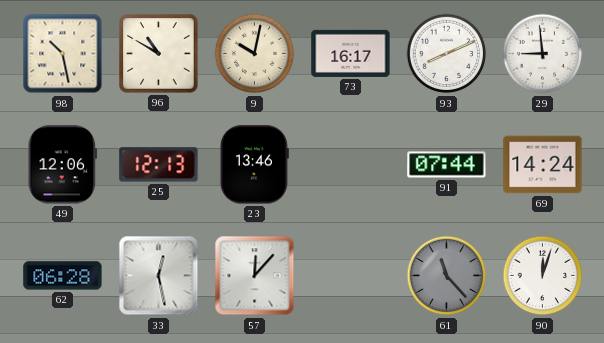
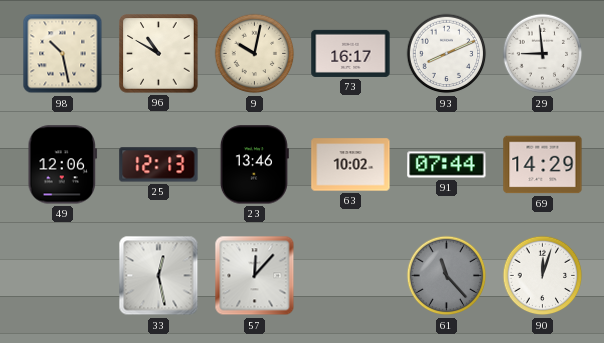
63: none -> 10:02 (351, 165)
69: 14:24 -> 14:29 (543, 165)
62: 06:28 -> none (63, 276)
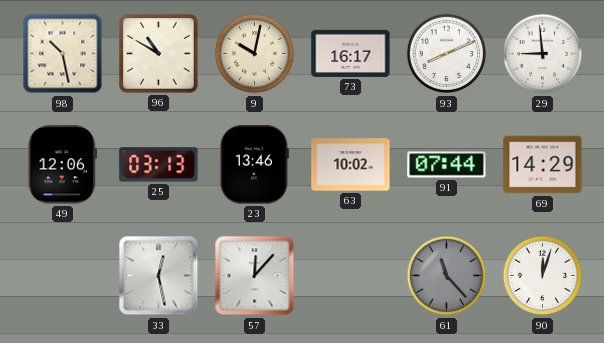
25: 12:13 -> 03:13 (159, 165)
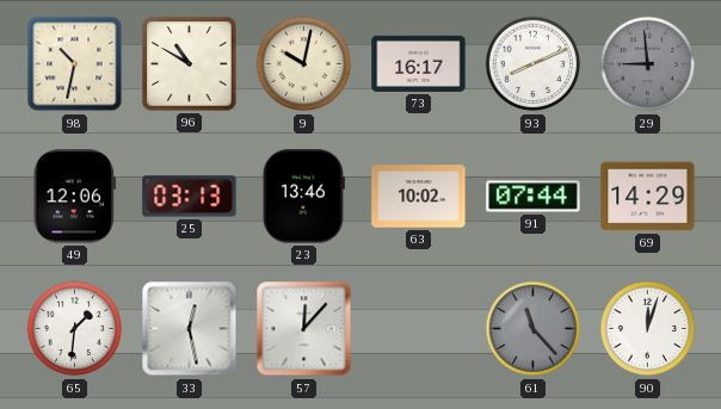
98: 10:28 -> 10:32 (75, 64)
29 dial: white -> grey (648, 64)
65: none -> 1:31 (75, 329)
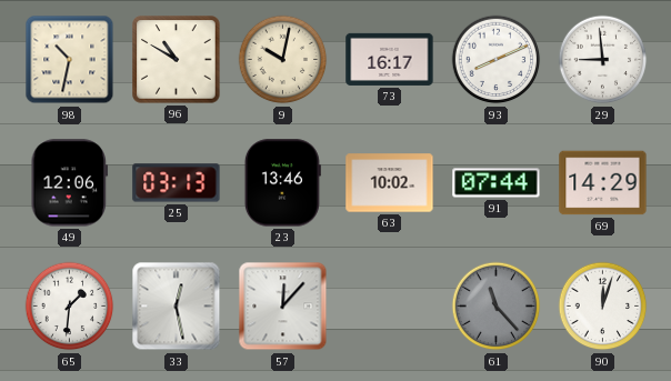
29 dial: grey -> white (603, 60)
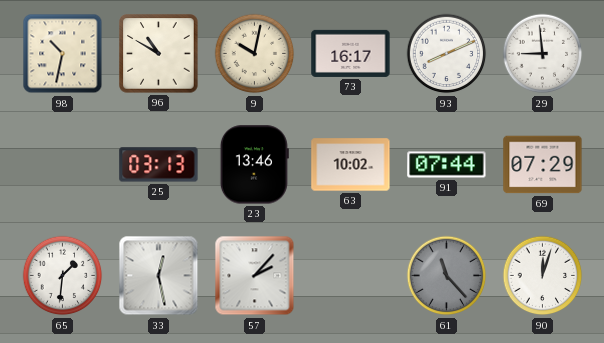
49: 12:06 -> none (70, 183)
69: 14:29 -> 07:29 (543, 165)
57: 12:07 -> 2:07 (255, 276)
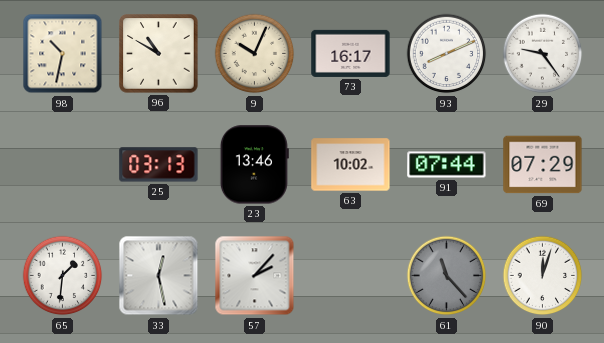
9: 10:02 -> 10:04 (255, 54)
29: 8:59 -> 9:24 (543, 54)
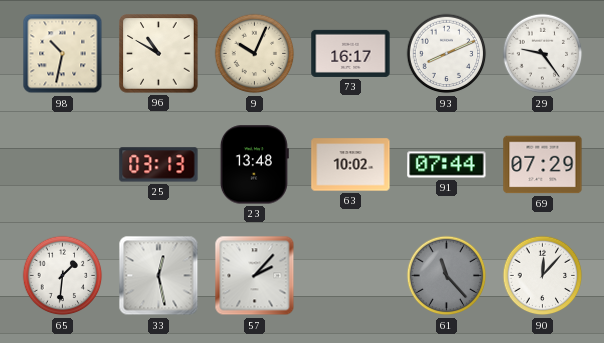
23: 13:46 -> 13:48 (254, 165)
90: 12:03 -> 12:07 (543, 276)
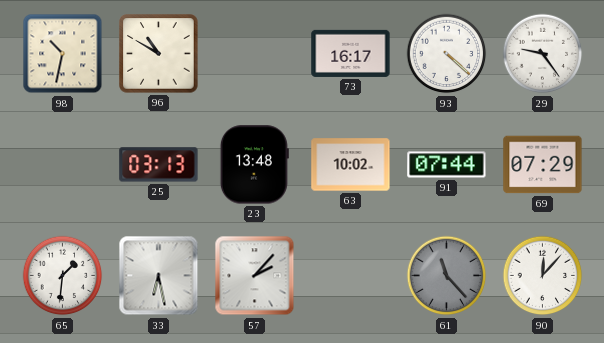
9: 10:04 -> none (255, 54)
93: 8:11 -> 4:22 (447, 54)
33: 12:28 -> 6:28 (159, 276)
